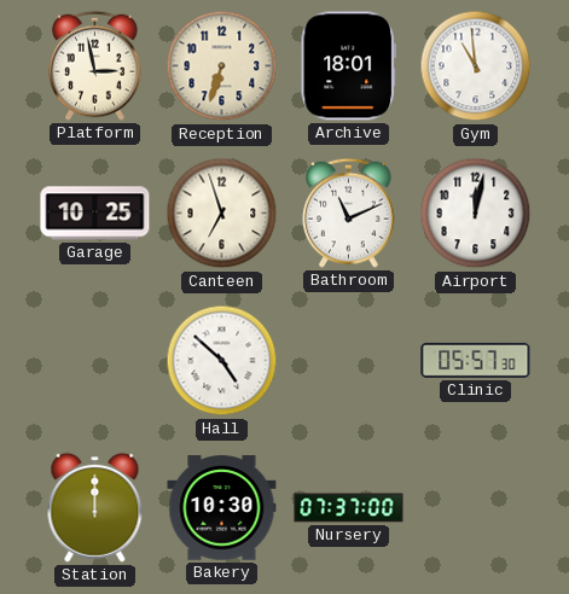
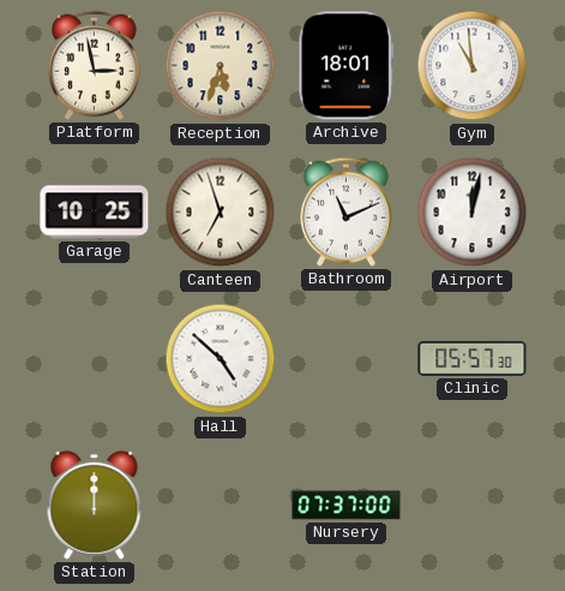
Reception: 6:33 -> 5:33 (221, 66)
Bakery: 10:30 -> none (222, 508)
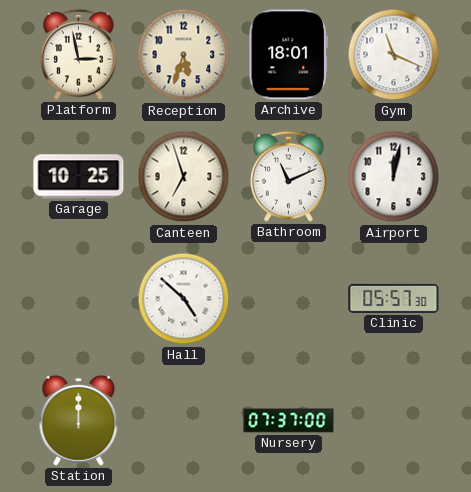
Gym: 10:59 -> 11:19 (394, 55)
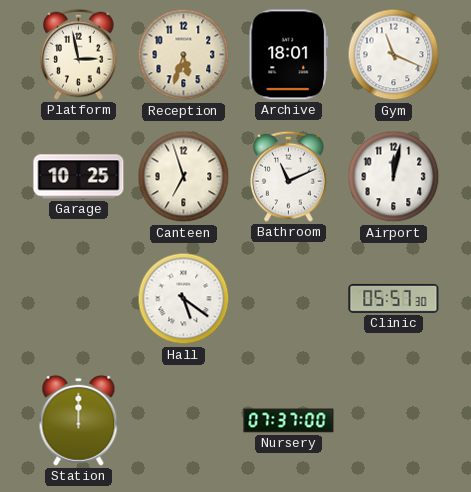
Hall: 4:52 -> 5:21 (184, 299)
